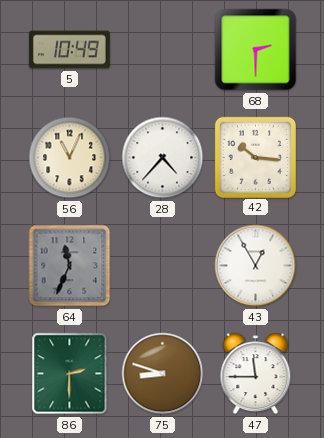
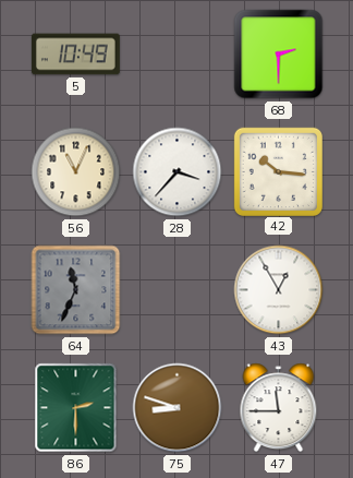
28: 4:37 -> 3:37 (178, 172)
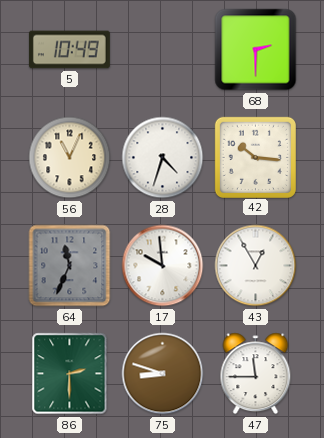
28: 3:37 -> 4:33 (163, 158)
17: none -> 9:59 (163, 266)
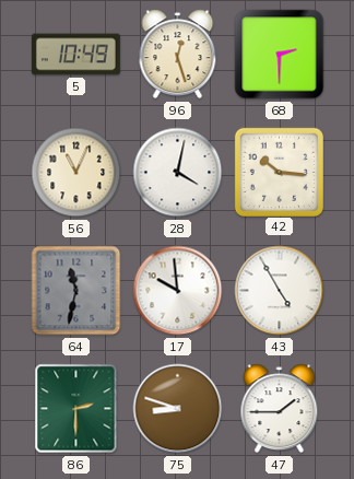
96: none -> 12:27 (178, 55)
28: 4:33 -> 4:02 (178, 173)
64: 11:34 -> 11:32 (76, 291)
43: 12:55 -> 4:55 (280, 291)
47: 11:45 -> 1:45 (280, 409)
